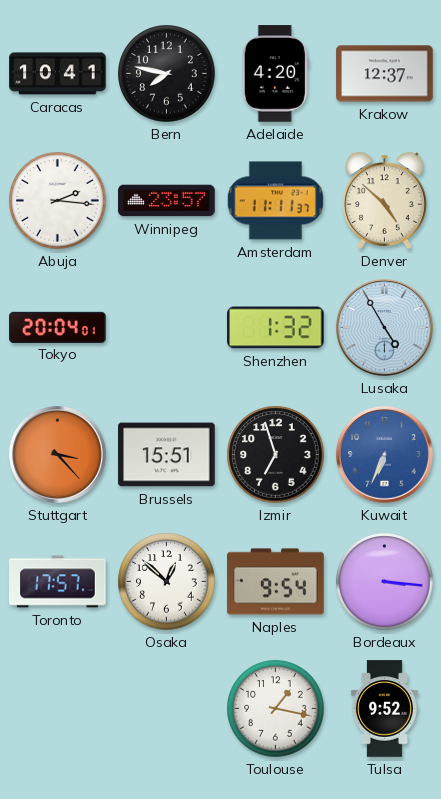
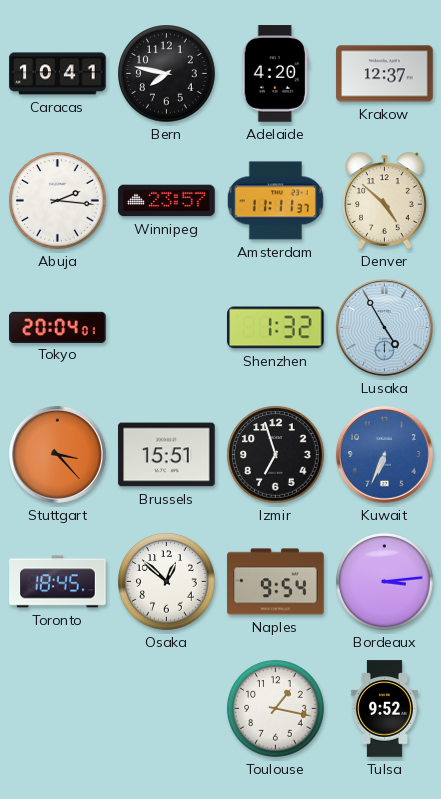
Toronto: 17:57 -> 18:45 (58, 582)
Bordeaux: 3:16 -> 3:14 (385, 582)
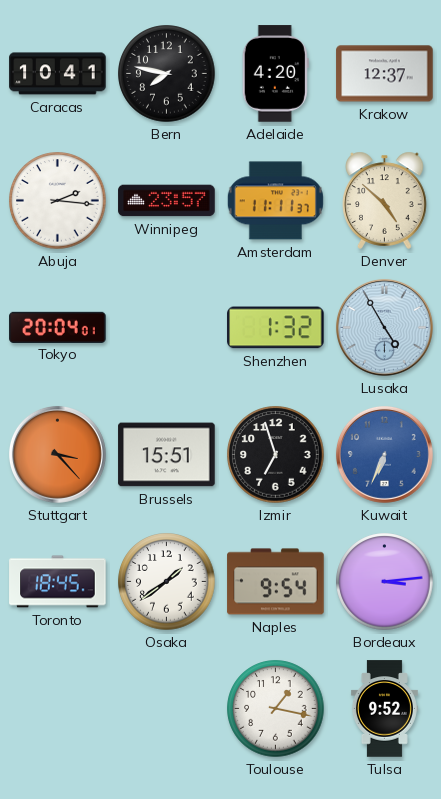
Osaka: 12:52 -> 1:39 (167, 582)
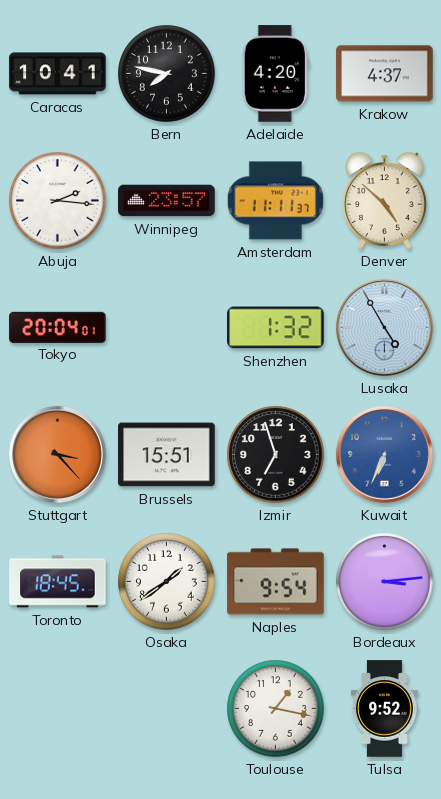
Krakow: 12:37 -> 4:37 (385, 74)
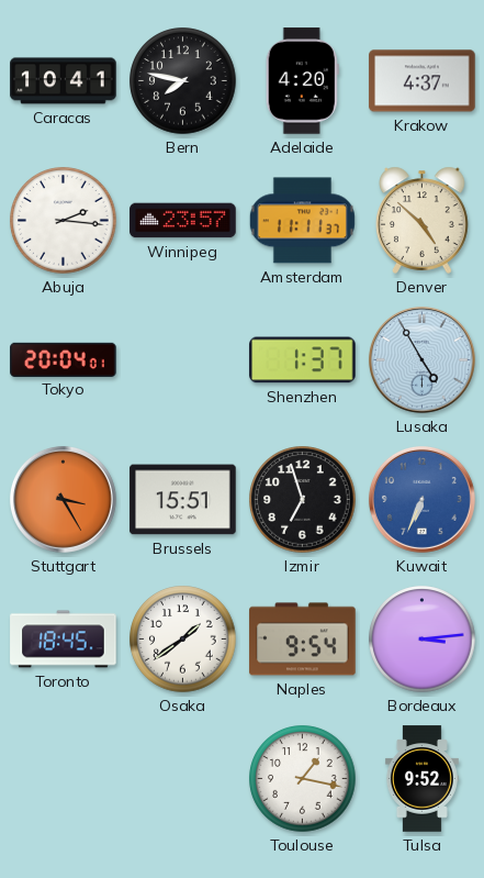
Shenzhen: 1:32 -> 1:37 (303, 360)
Stuttgart: 3:23 -> 3:25 (63, 499)
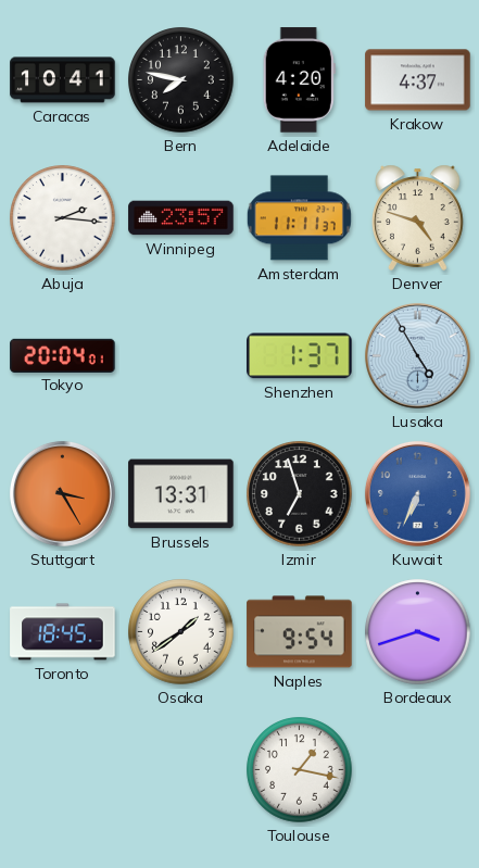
Denver: 4:52 -> 4:48 (418, 217)
Brussels: 15:51 -> 13:31 (181, 494)
Bordeaux: 3:14 -> 3:42 (418, 632)
Tulsa: 9:52 -> none (421, 779)
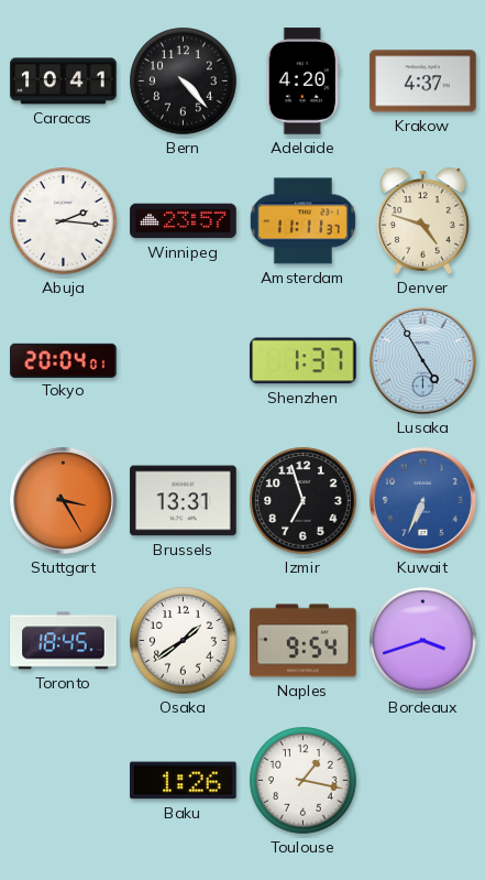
Bern: 7:47 -> 4:23 (184, 82)
Baku: none -> 1:26 (184, 781)
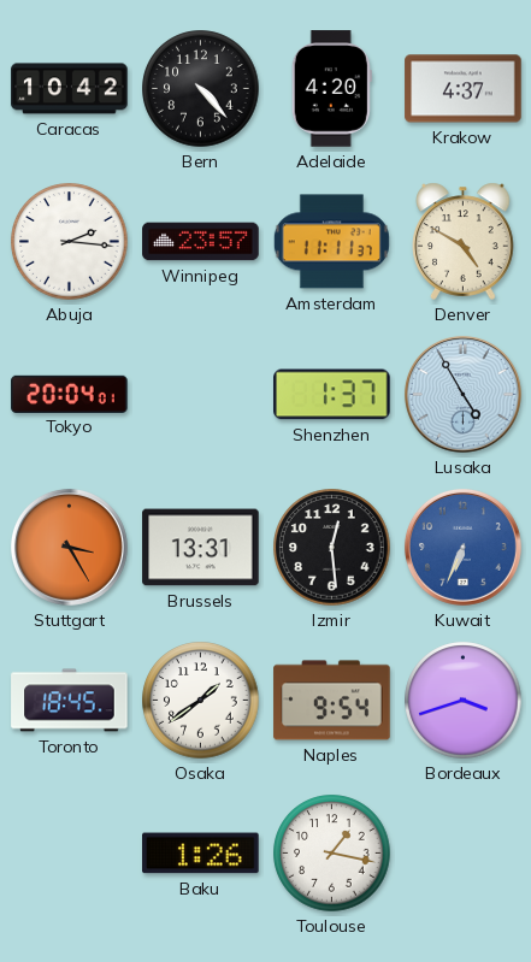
Caracas: 10:41 -> 10:42 (70, 89)
Denver: 4:48 -> 4:50 (464, 241)
Izmir: 6:57 -> 12:29 (332, 548)
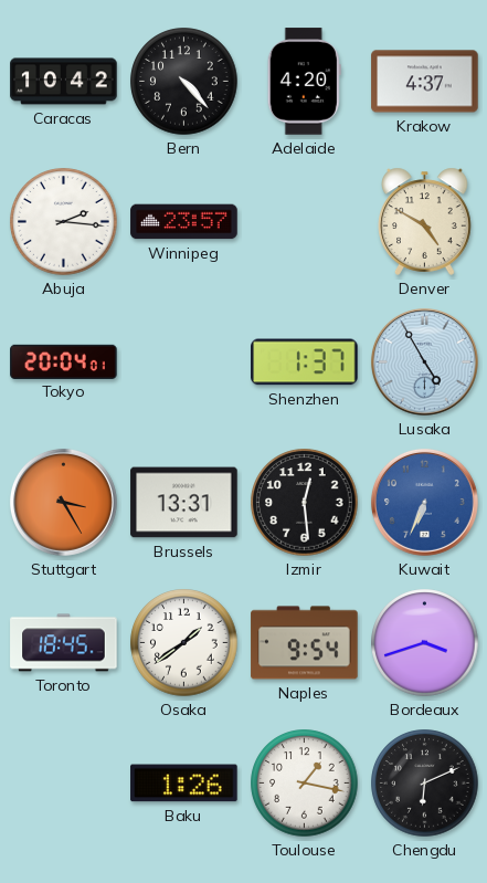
Amsterdam: 11:11 -> none (331, 242)
Chengdu: none -> 6:11 (425, 784)
